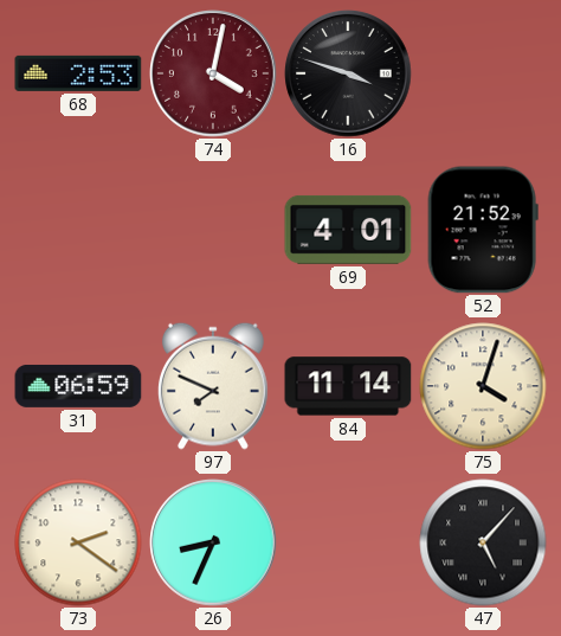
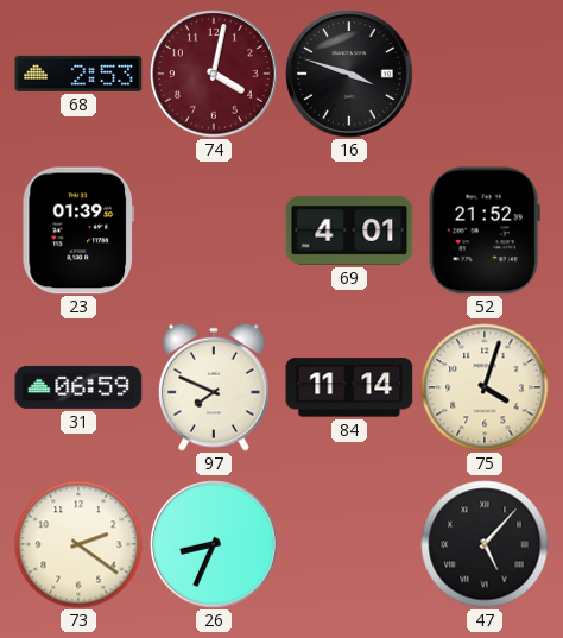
23: none -> 01:39 (77, 230)
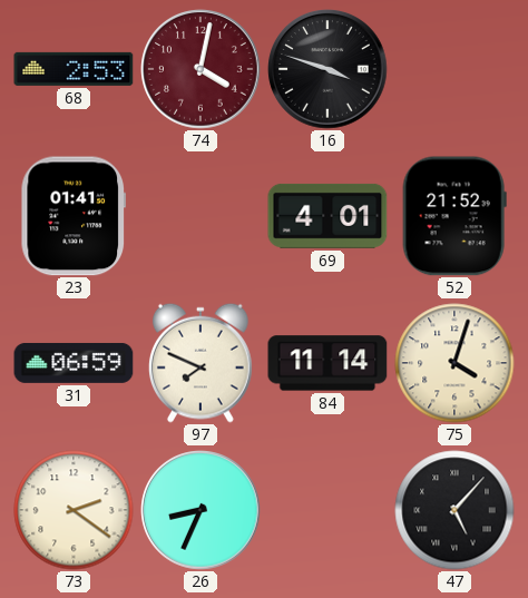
23: 01:39 -> 01:41 (72, 216)
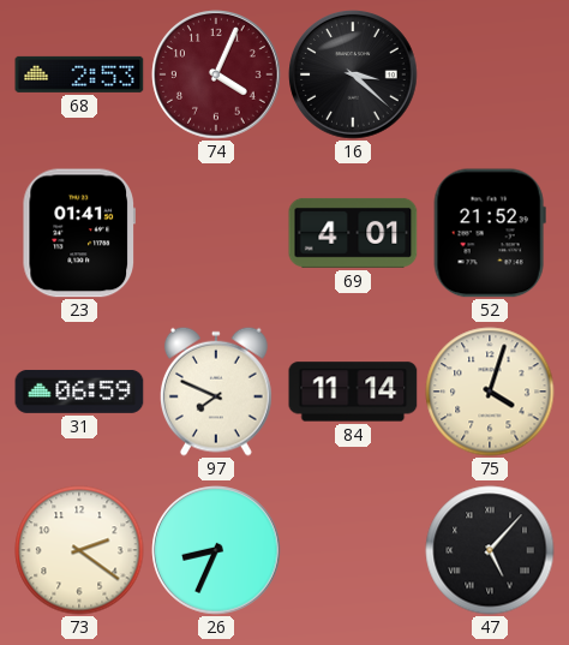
74: 4:02 -> 4:04 (216, 74)
16: 3:48 -> 3:22 (353, 74)
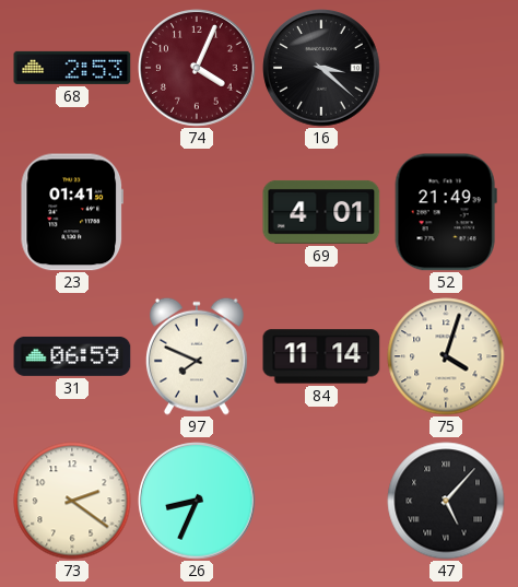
52: 21:52 -> 21:49 (446, 212)
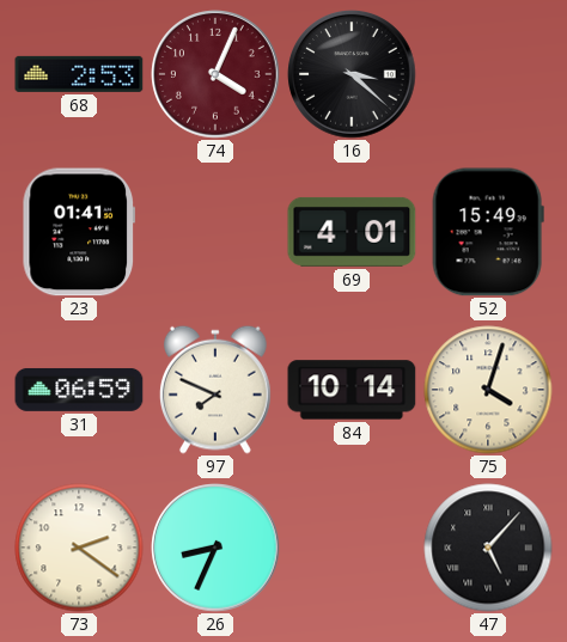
52: 21:49 -> 15:49 (488, 232)
84: 11:14 -> 10:14 (352, 390)
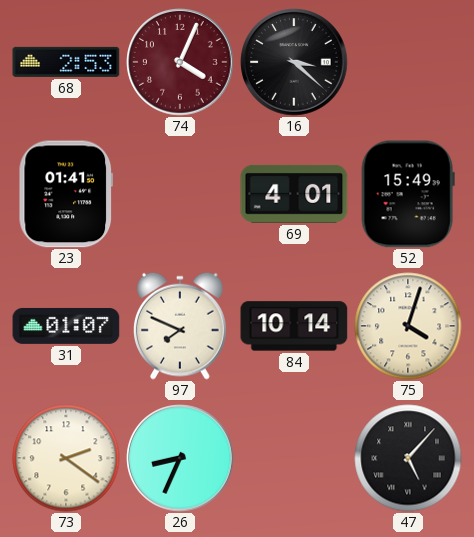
31: 06:59 -> 01:07 (66, 326)
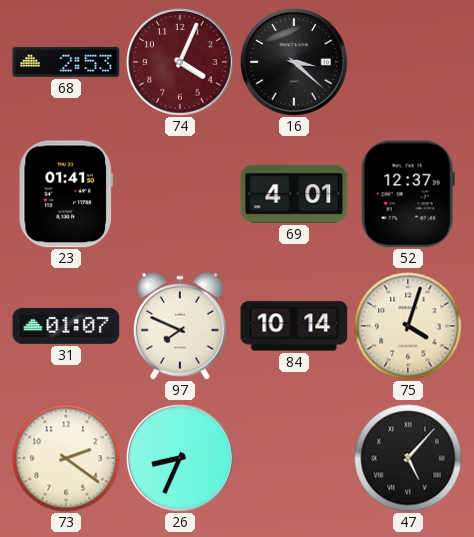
52: 15:49 -> 12:37 (408, 194)
